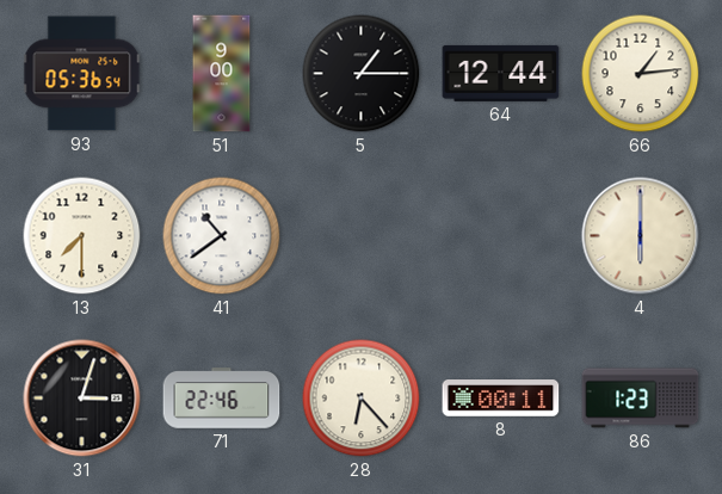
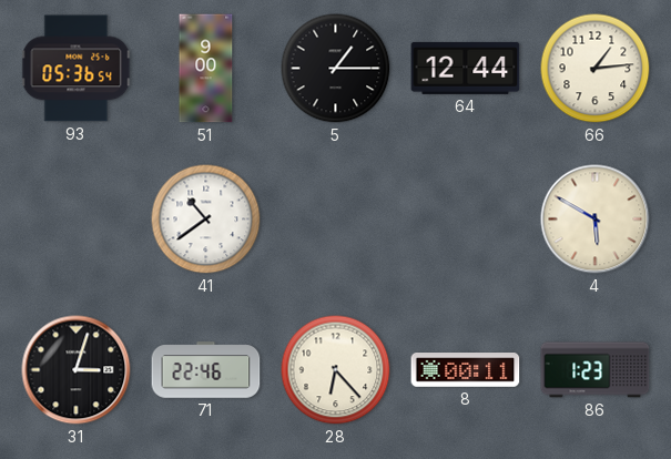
13: 7:30 -> none (82, 236)
4: 6:00 -> 5:50 (596, 220)
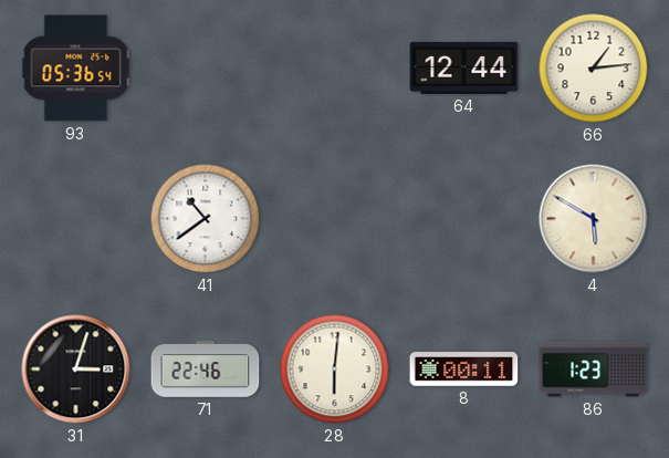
51: 9:00 -> none (206, 69)
5: 1:15 -> none (336, 69)
28: 6:23 -> 6:01 (335, 369)
